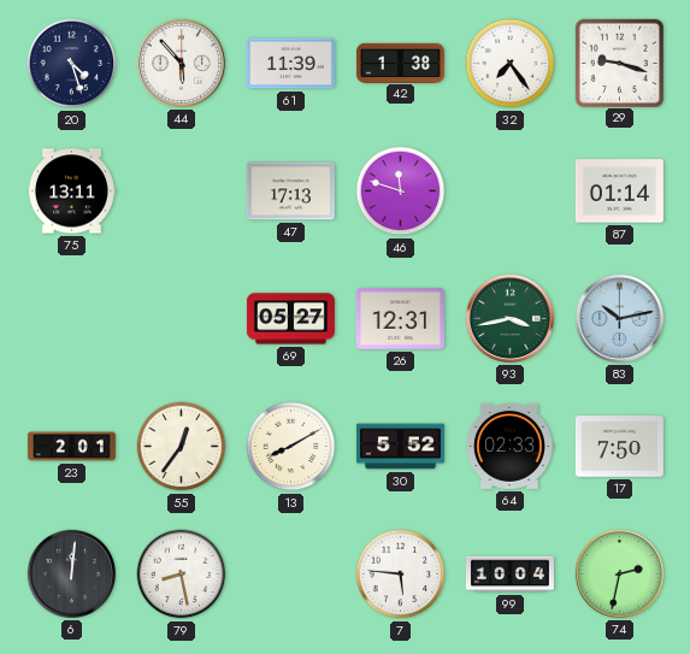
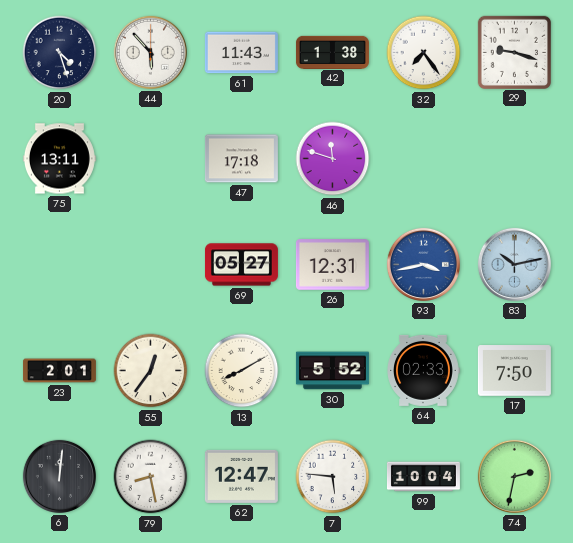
61: 11:39 -> 11:43 (241, 53)
47: 17:13 -> 17:18 (241, 159)
87: 01:14 -> none (619, 192)
93 dial: green -> blue (423, 264)
62: none -> 12:47 (241, 476)
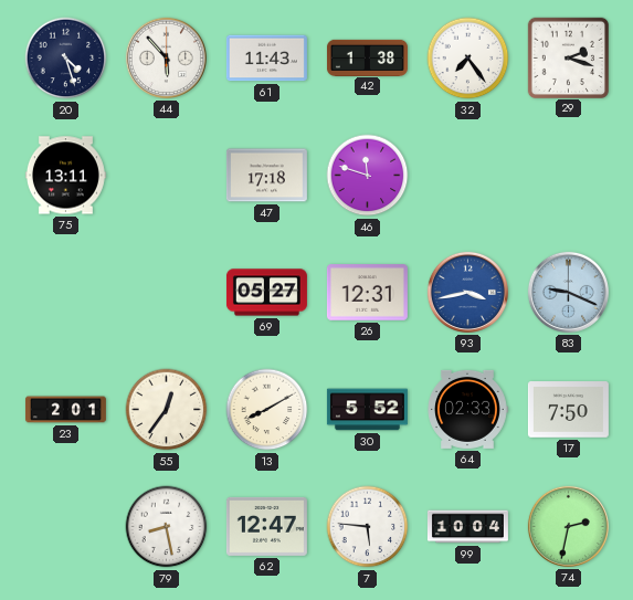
29: 9:18 -> 2:18 (568, 57)
83: 10:13 -> 9:19 (568, 292)
6: 12:01 -> none (59, 476)
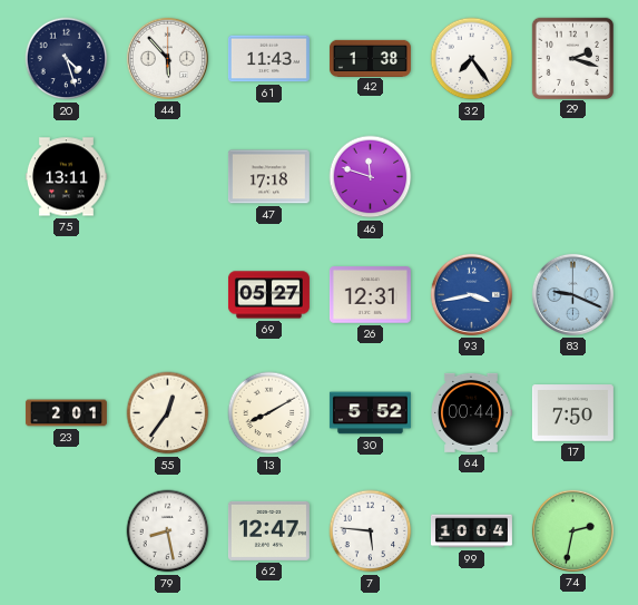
64: 02:33 -> 00:44 (471, 412)
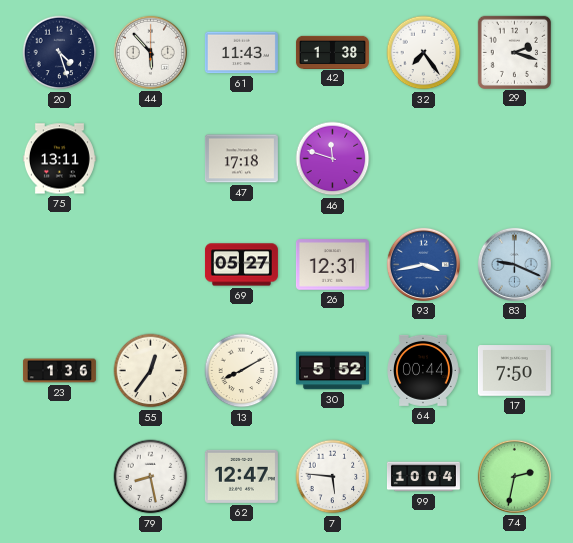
23: 2:01 -> 1:36 (59, 371)
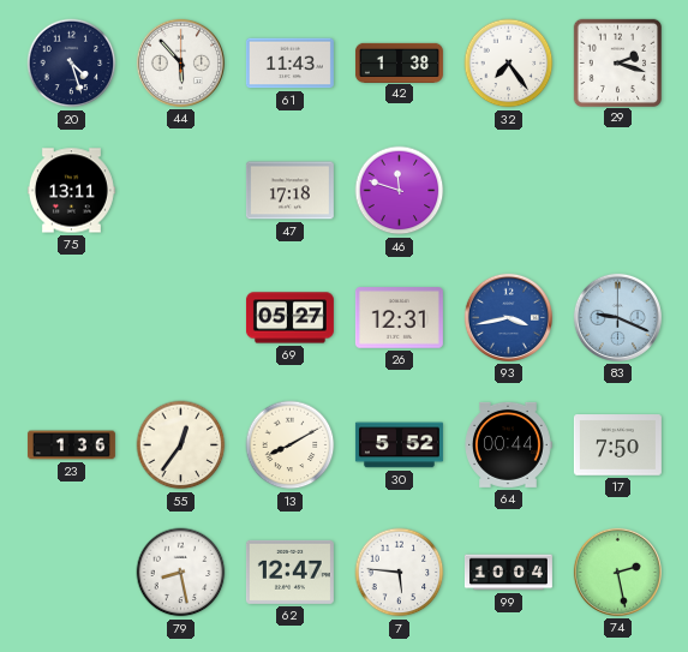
74: 2:32 -> 2:28 (617, 572)
